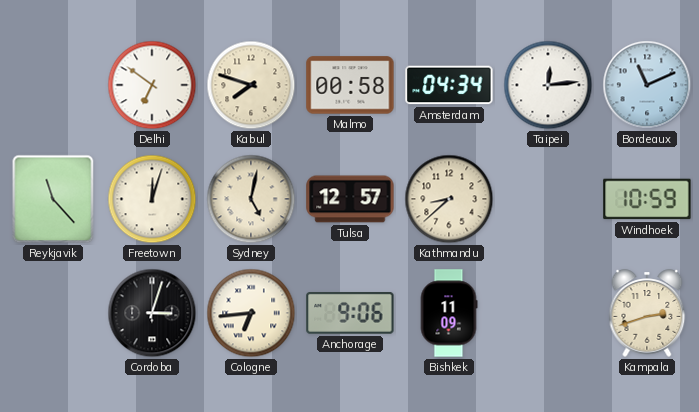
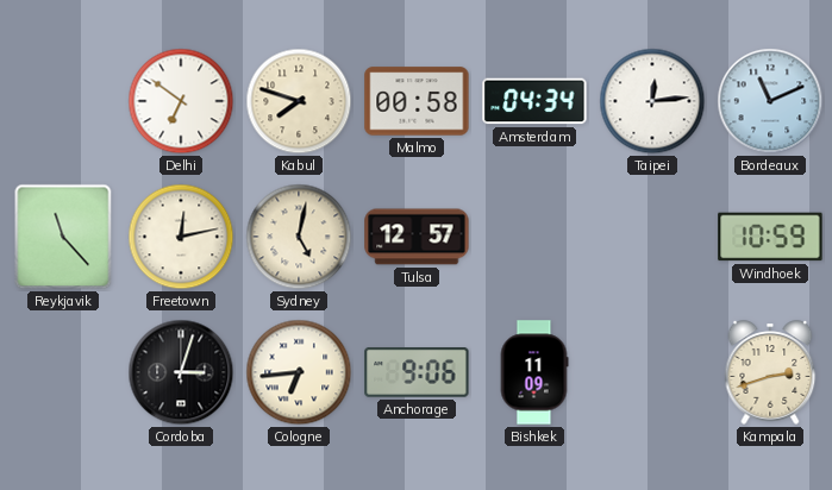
Freetown: 12:03 -> 12:13 (181, 237)
Kathmandu: 8:38 -> none (449, 199)
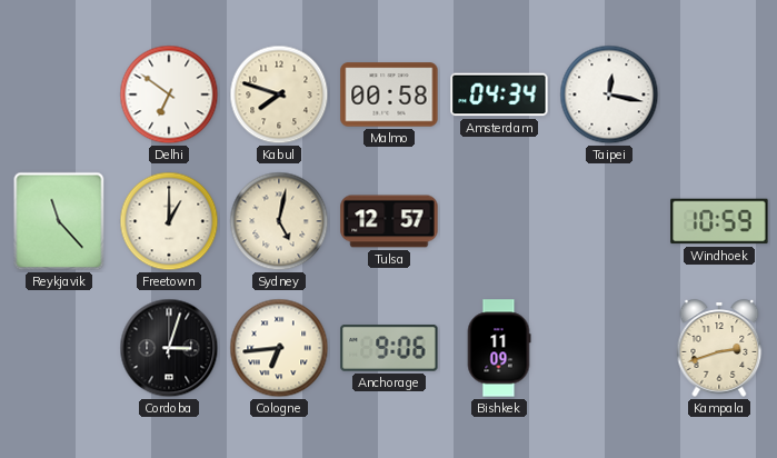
Taipei: 12:14 -> 12:17 (609, 94)
Bordeaux: 11:11 -> none (770, 101)
Freetown: 12:13 -> 1:00 (169, 221)
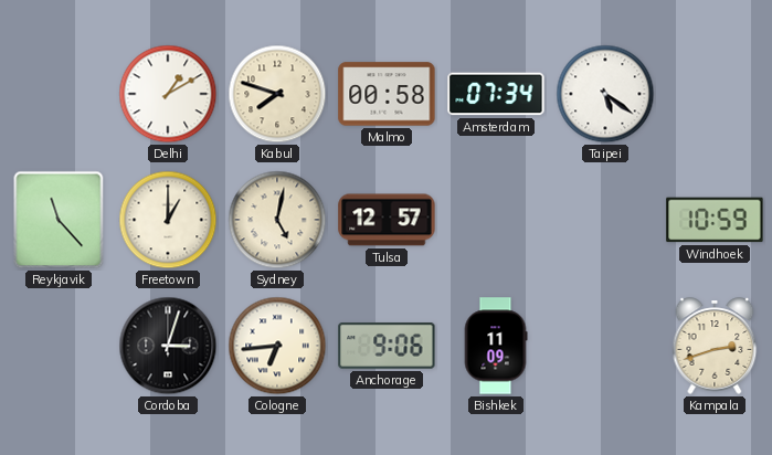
Delhi: 6:51 -> 1:10 (168, 94)
Amsterdam: 04:34 -> 07:34 (496, 94)
Taipei: 12:17 -> 5:21 (605, 94)
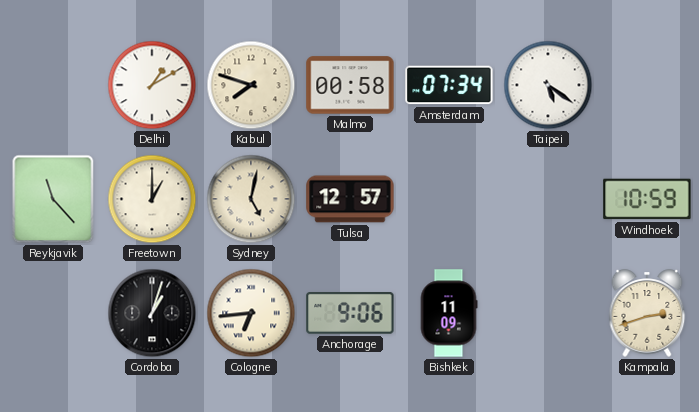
Cordoba: 3:03 -> 1:03 (152, 313)
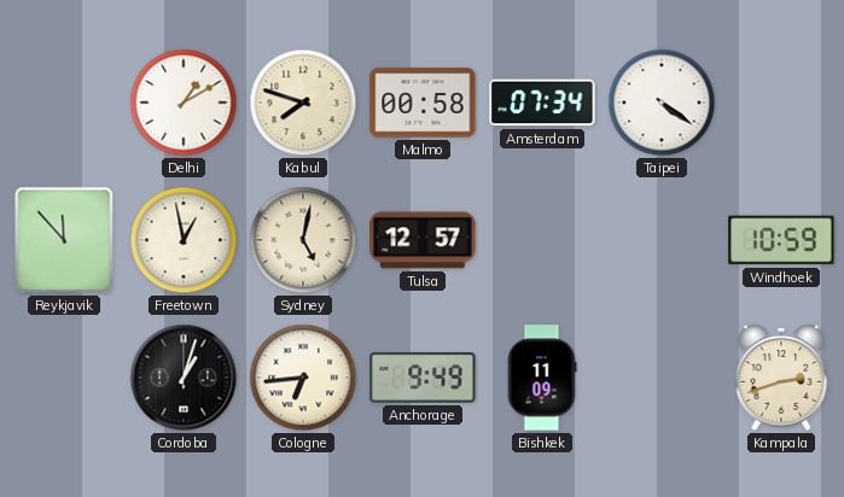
Taipei: 5:21 -> 4:21 (662, 103)
Reykjavik: 11:23 -> 11:53 (64, 240)
Freetown: 1:00 -> 12:58 (184, 240)
Anchorage: 9:06 -> 9:49 (423, 379)
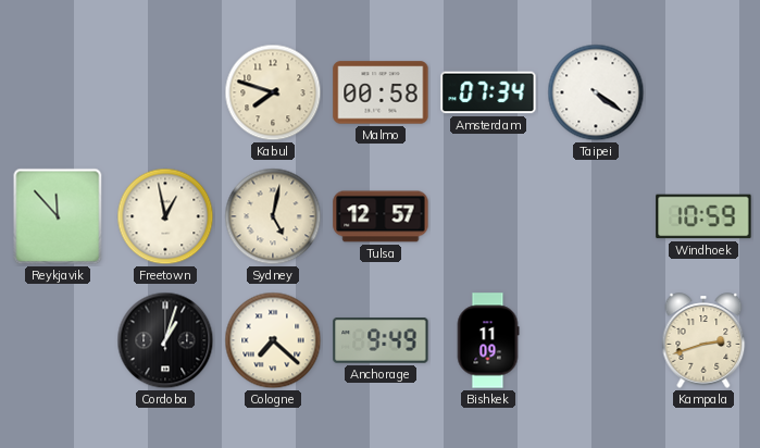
Delhi: 1:10 -> none (184, 103)
Cologne: 6:44 -> 7:22 (273, 340)
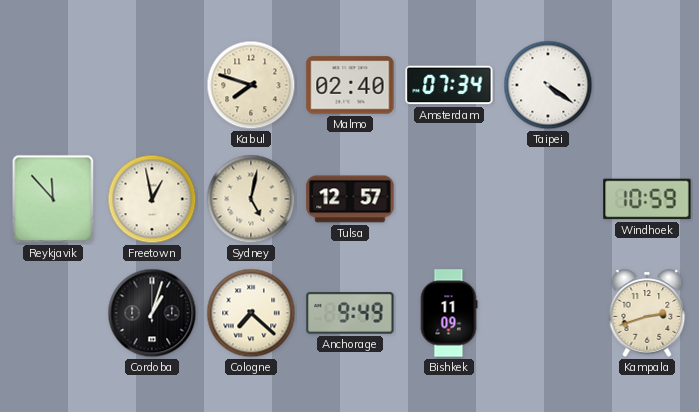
Malmo: 00:58 -> 02:40 (350, 85)
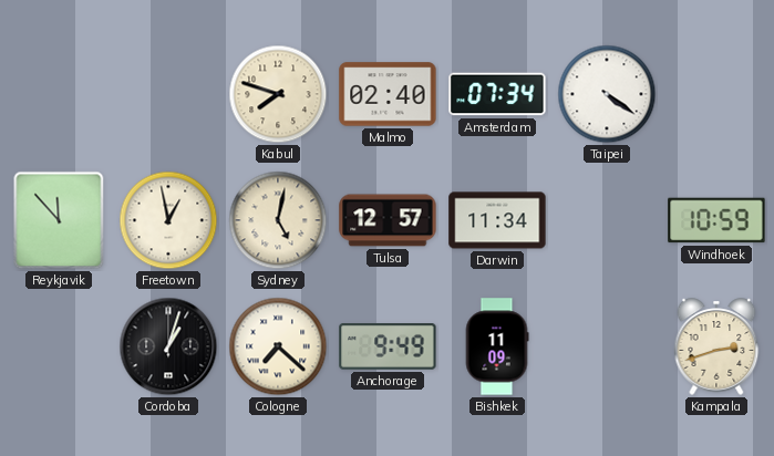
Darwin: none -> 11:34 (497, 220)
